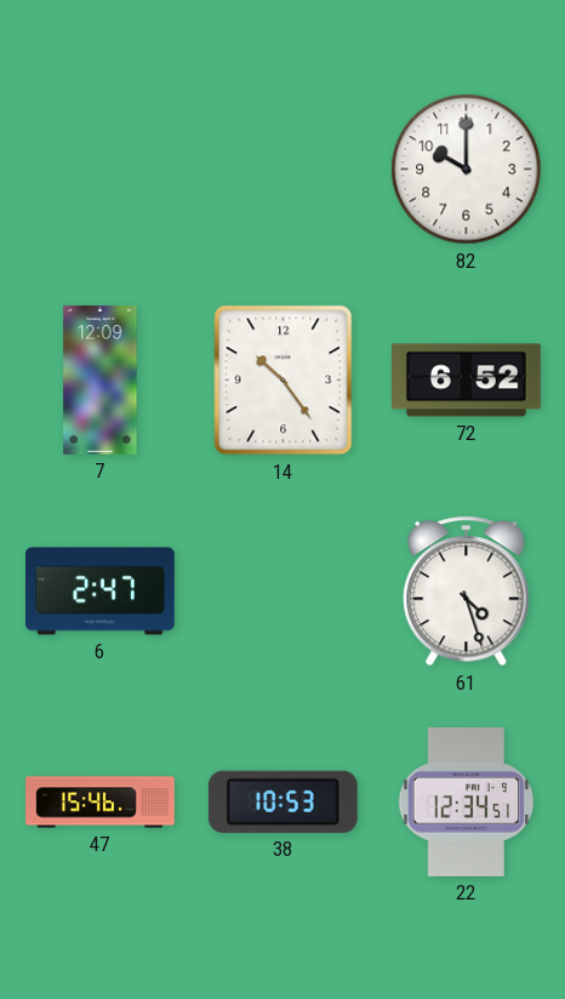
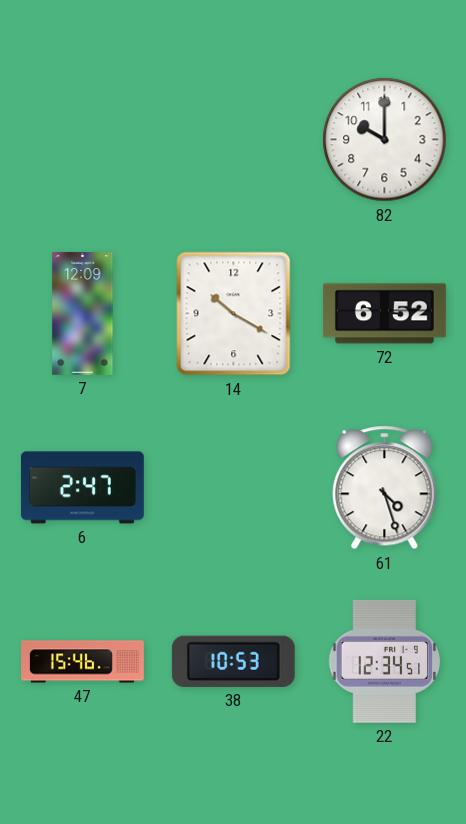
14: 10:24 -> 10:20 (234, 314)
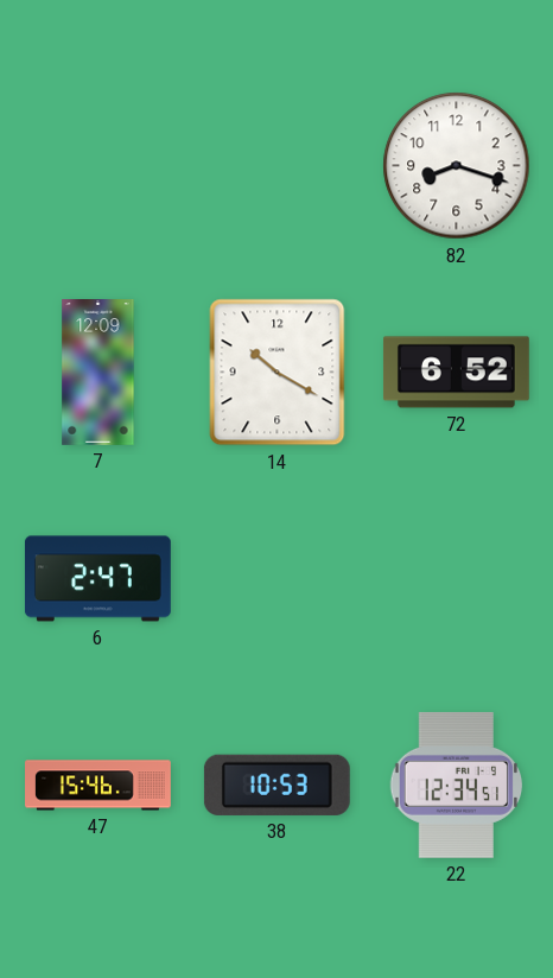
82: 10:00 -> 8:18 (457, 166)
61: 4:27 -> none (385, 488)
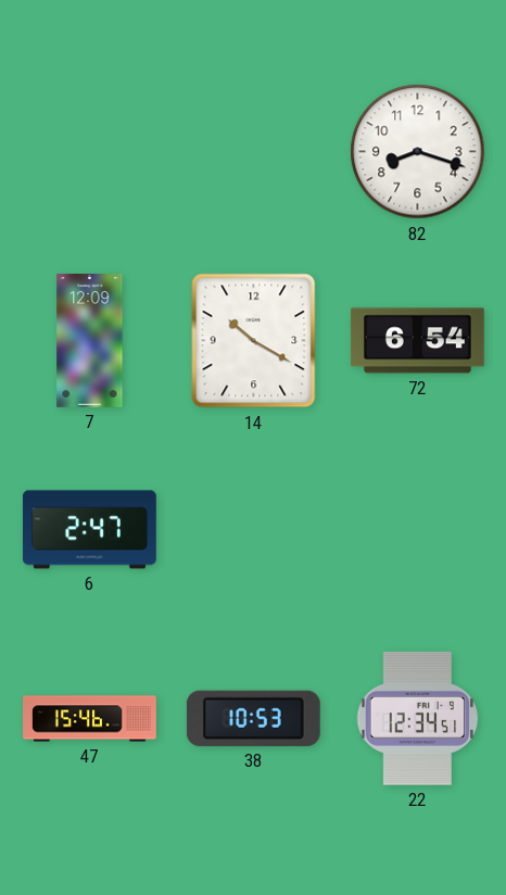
72: 6:52 -> 6:54 (417, 341)
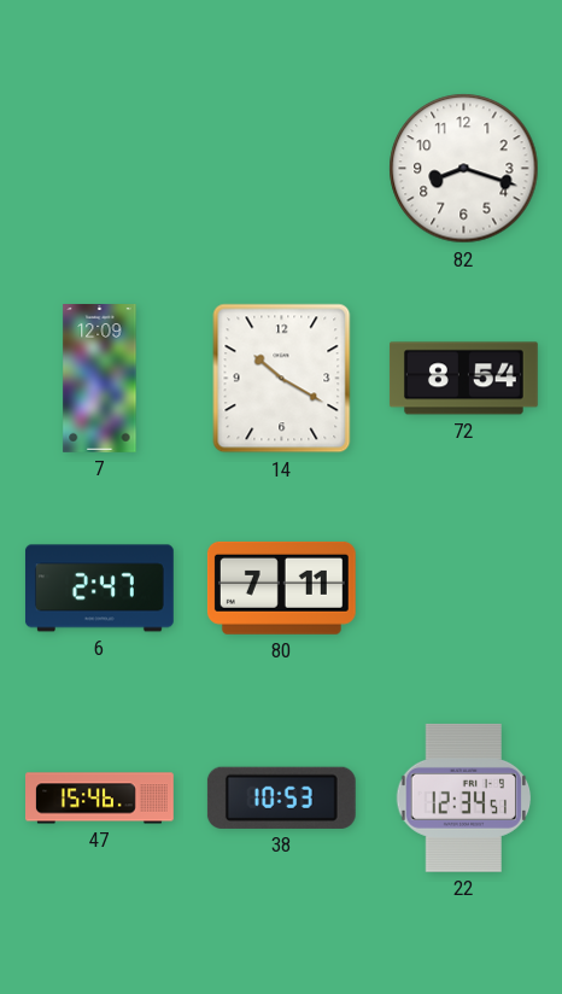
72: 6:54 -> 8:54 (463, 379)
80: none -> 7:11 (281, 587)
